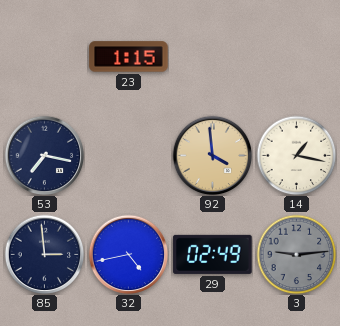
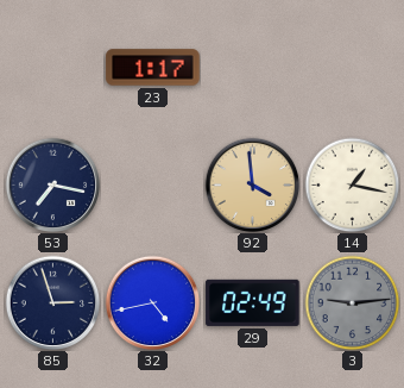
23: 1:15 -> 1:17 (153, 68)
85: 2:59 -> 2:57 (52, 302)
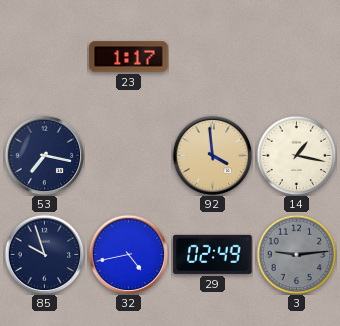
85: 2:57 -> 9:57 (44, 254)
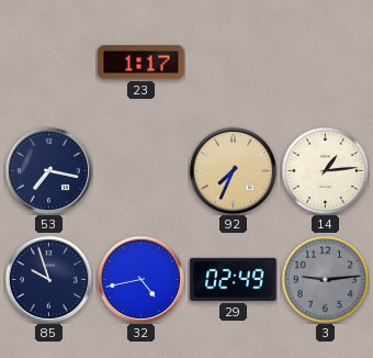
92: 3:59 -> 7:34 (233, 170)
14: 1:17 -> 1:14 (325, 170)
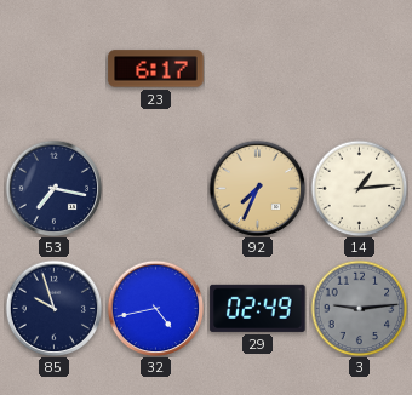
23: 1:17 -> 6:17 (156, 69)
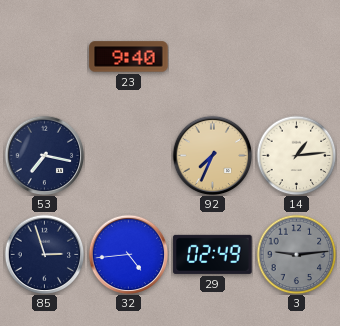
23: 6:17 -> 9:40 (129, 57)
85: 9:57 -> 2:57 (44, 254)
32: 4:43 -> 4:44 (128, 254)
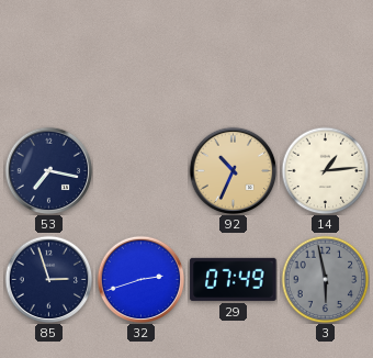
23: 9:40 -> none (129, 57)
92: 7:34 -> 10:34 (233, 170)
32: 4:44 -> 2:42 (140, 279)
29: 02:49 -> 07:49 (234, 279)
3: 9:14 -> 5:58 (325, 279)
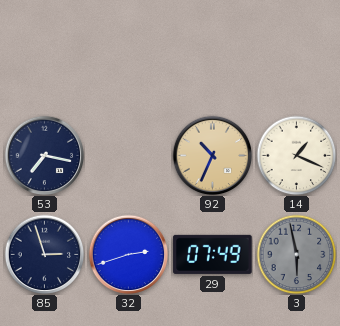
14: 1:14 -> 1:19 (296, 155)
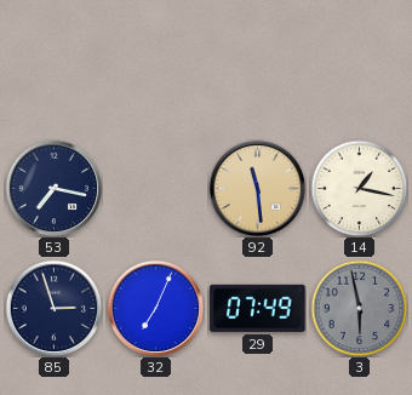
92: 10:34 -> 11:29 (257, 188)
14: 1:19 -> 1:17 (359, 188)
32: 2:42 -> 7:04 (155, 308)
